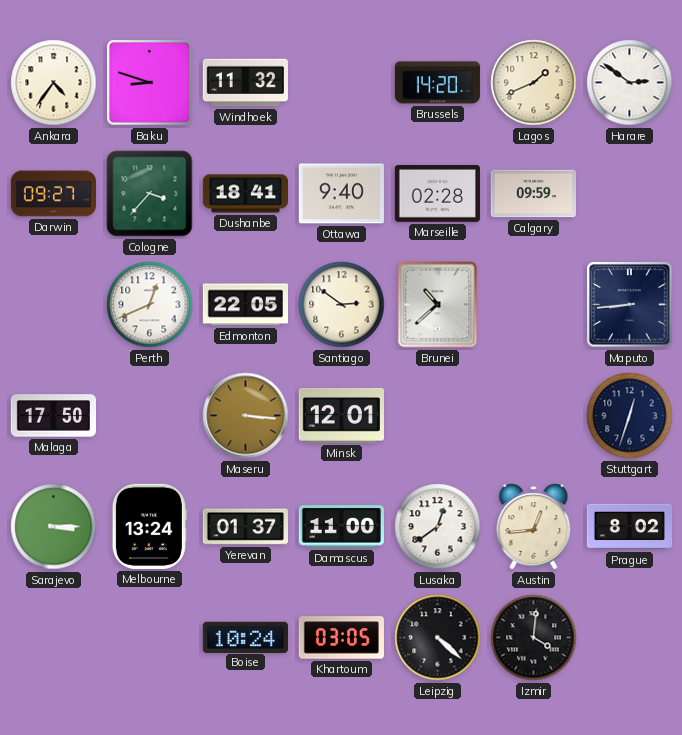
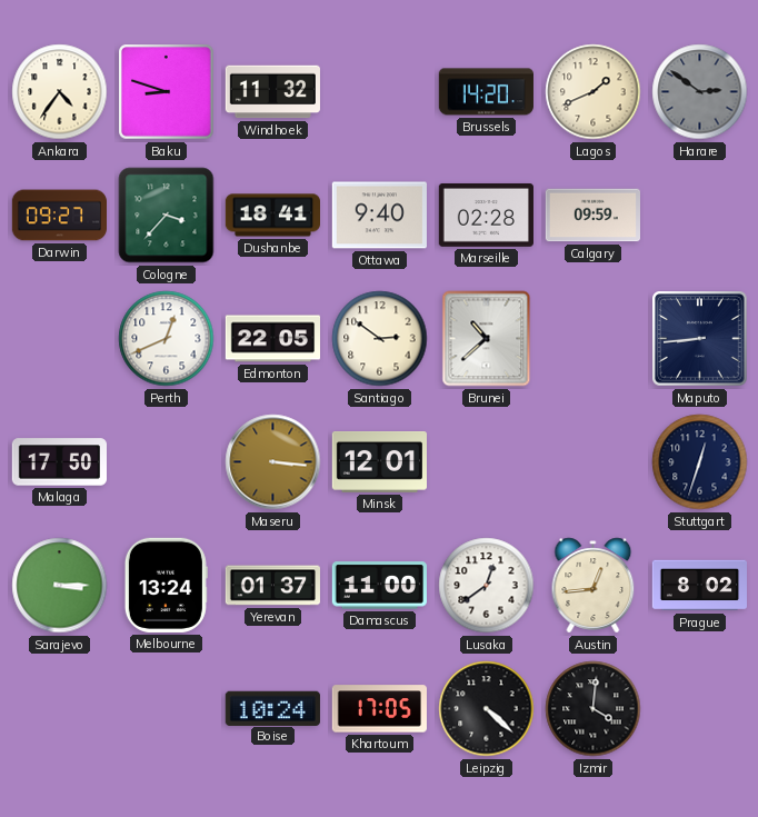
Harare dial: white -> grey (700, 92)
Khartoum: 03:05 -> 17:05 (379, 709)
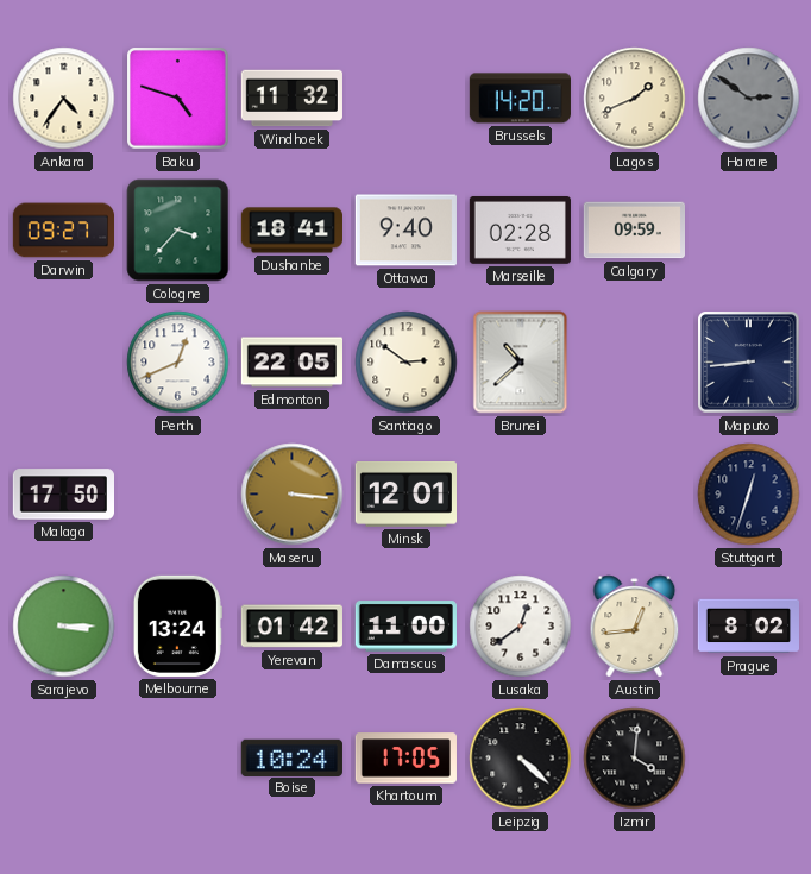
Baku: 8:48 -> 4:48 (178, 99)
Yerevan: 01:37 -> 01:42 (291, 627)
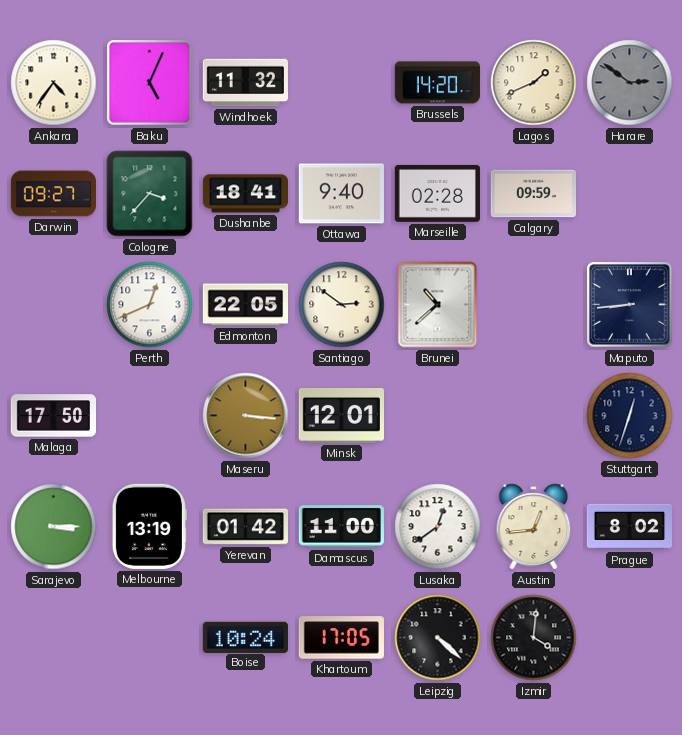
Baku: 4:48 -> 5:04 (150, 83)
Melbourne: 13:24 -> 13:19 (149, 526)
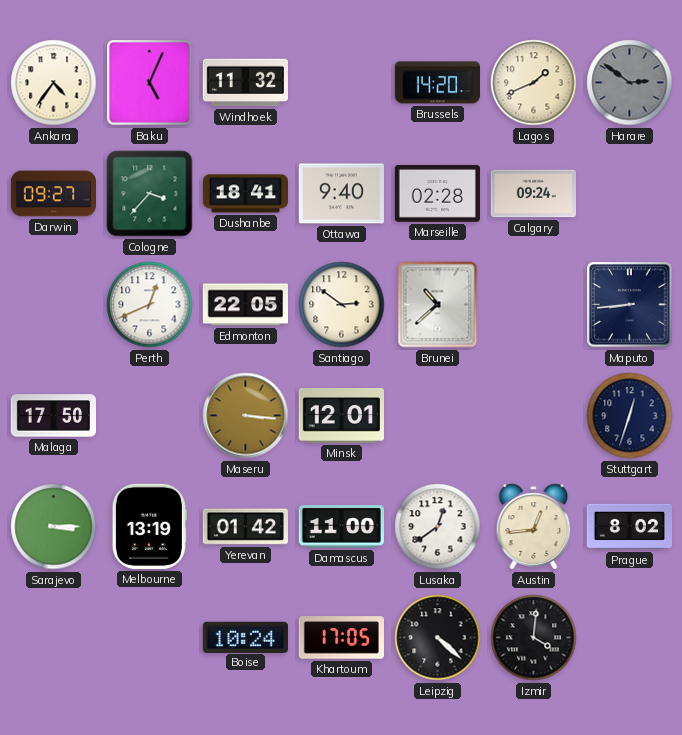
Calgary: 09:59 -> 09:24 (533, 194)
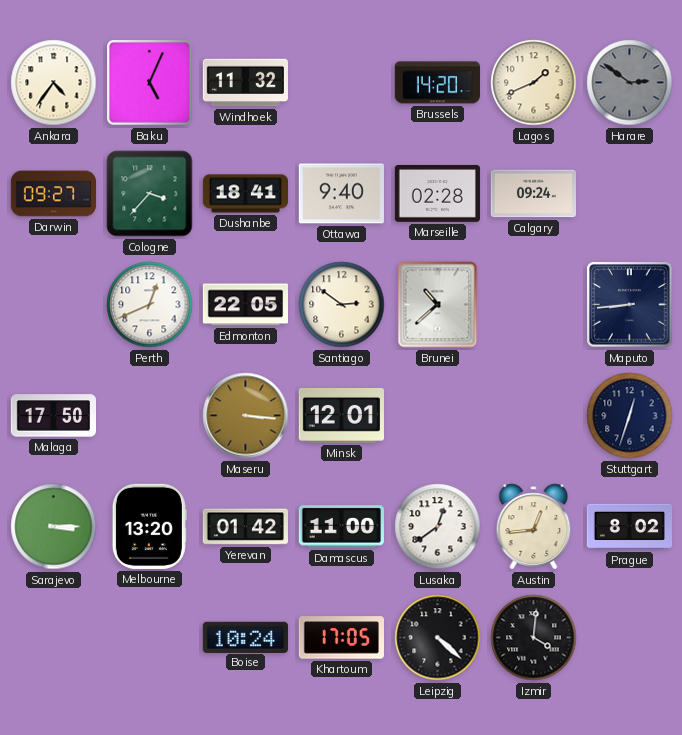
Melbourne: 13:19 -> 13:20 (149, 526)
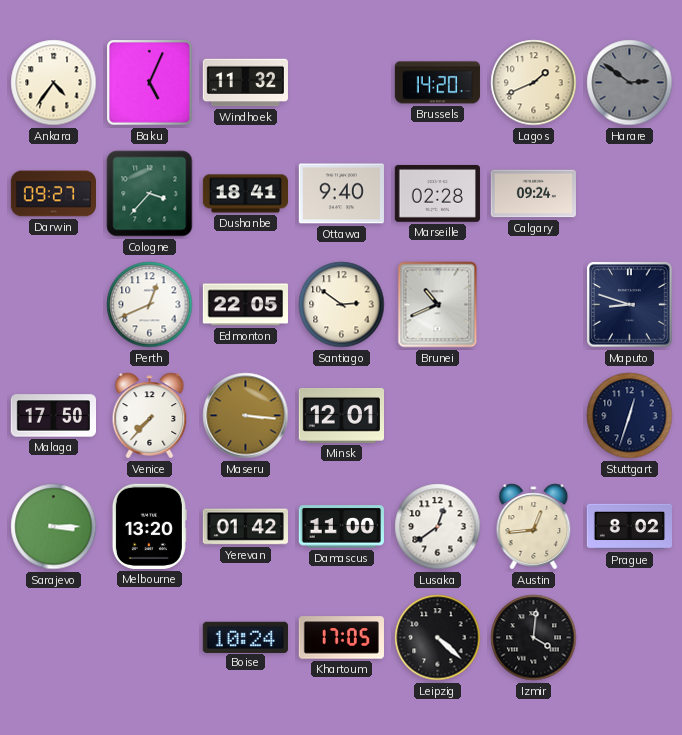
Brunei: 10:38 -> 10:41 (438, 305)
Maputo: 8:44 -> 8:48 (630, 305)
Venice: none -> 7:37 (150, 416)
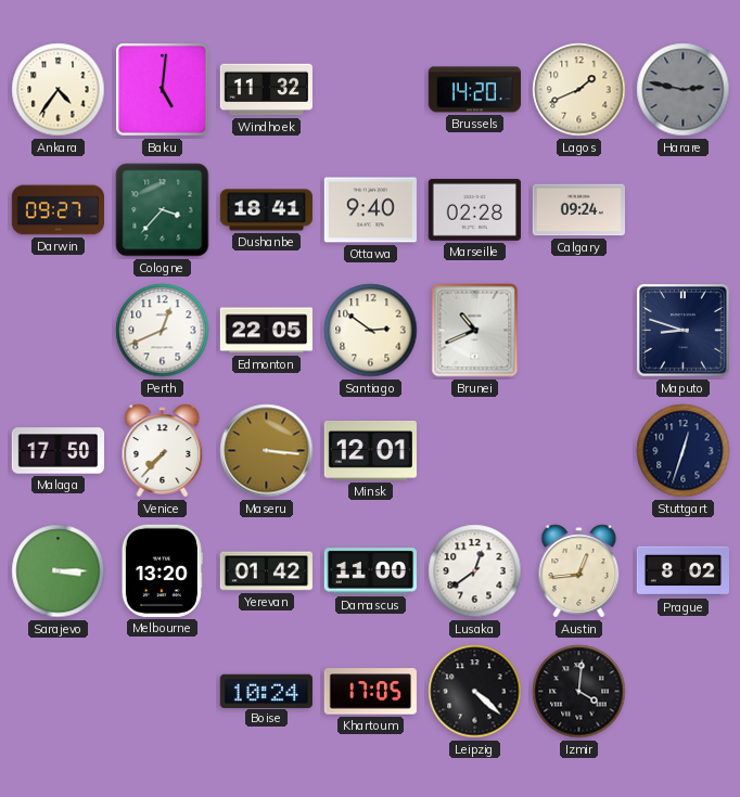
Baku: 5:04 -> 5:01 (163, 90)
Harare: 2:51 -> 2:47 (684, 90)
